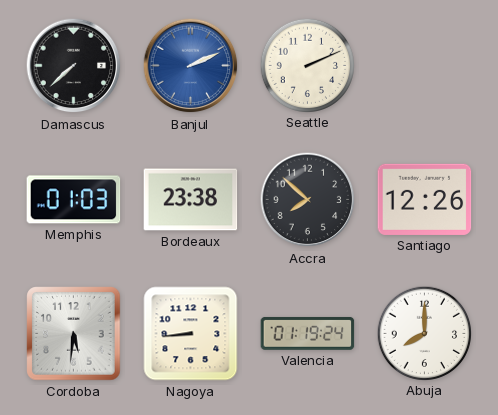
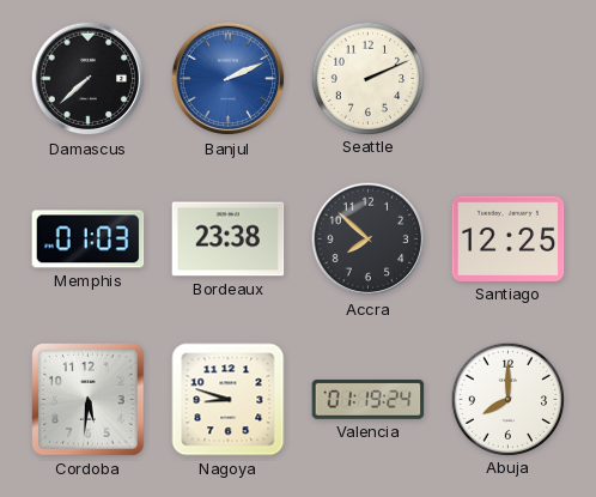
Santiago: 12:26 -> 12:25 (509, 238)
Nagoya: 8:44 -> 8:48 (229, 400)
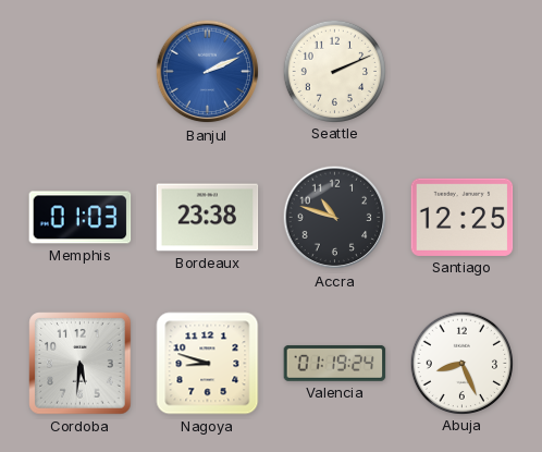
Damascus: 7:38 -> none (89, 79)
Accra: 7:52 -> 10:48 (335, 218)
Abuja: 8:00 -> 8:26 (461, 363)
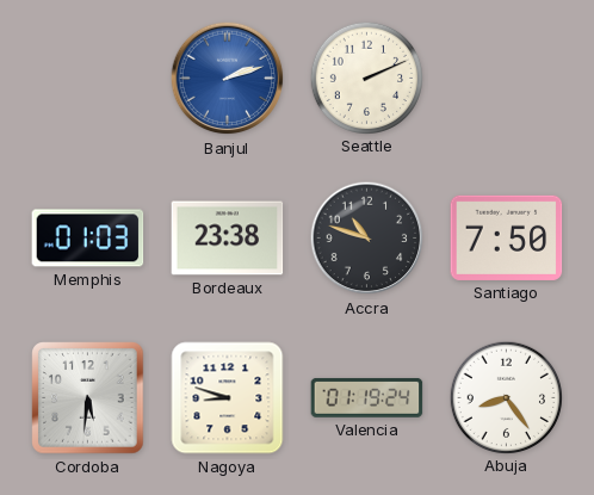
Banjul: 2:11 -> 2:12 (228, 79)
Santiago: 12:25 -> 7:50 (507, 237)
Abuja: 8:26 -> 8:24 (506, 397)
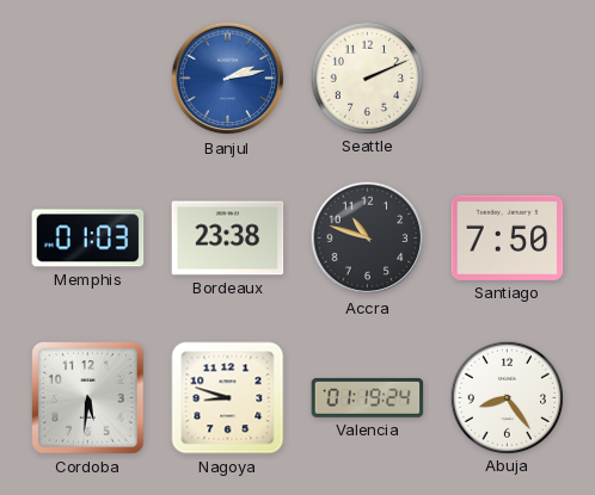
Banjul: 2:12 -> 2:13 (228, 79)
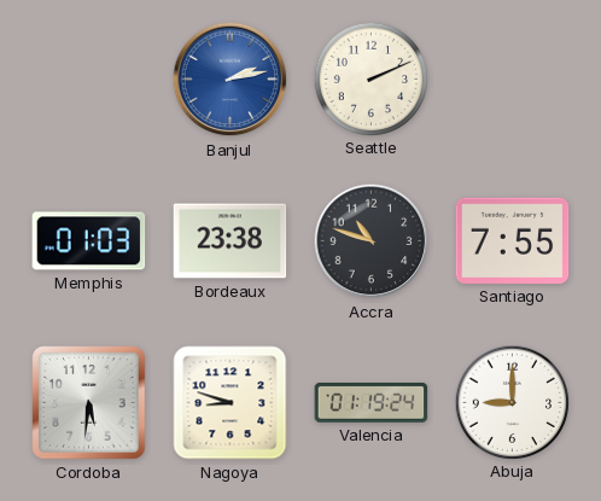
Santiago: 7:50 -> 7:55 (513, 240)
Abuja: 8:24 -> 9:00 (512, 402)
